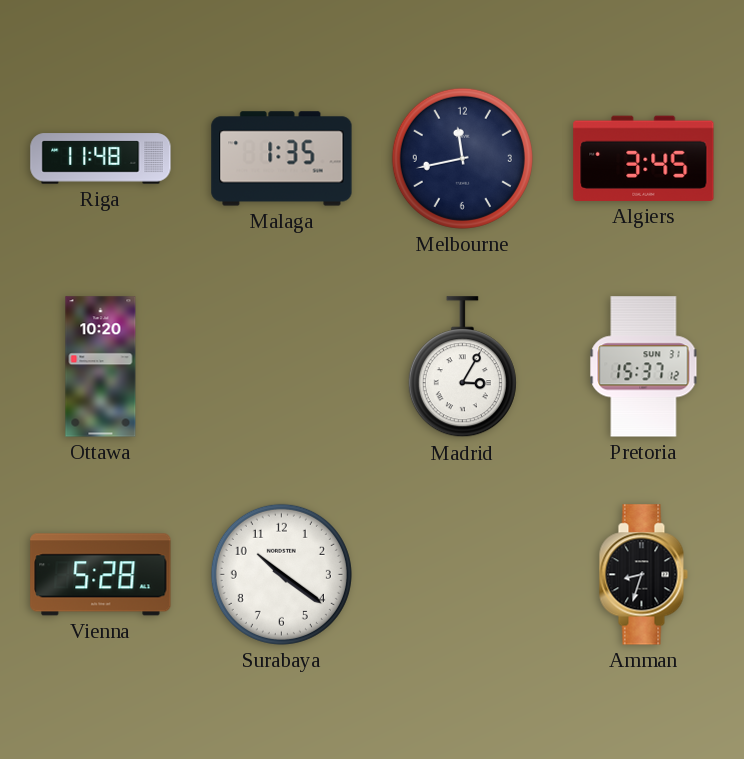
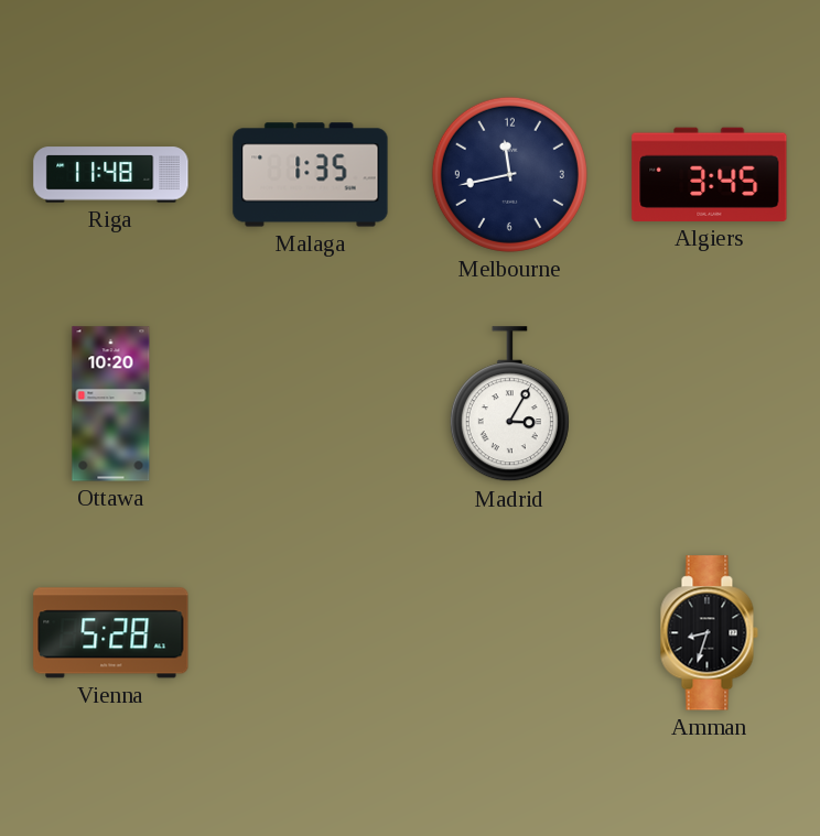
Pretoria: 15:37 -> none (644, 367)
Surabaya: 10:21 -> none (281, 574)
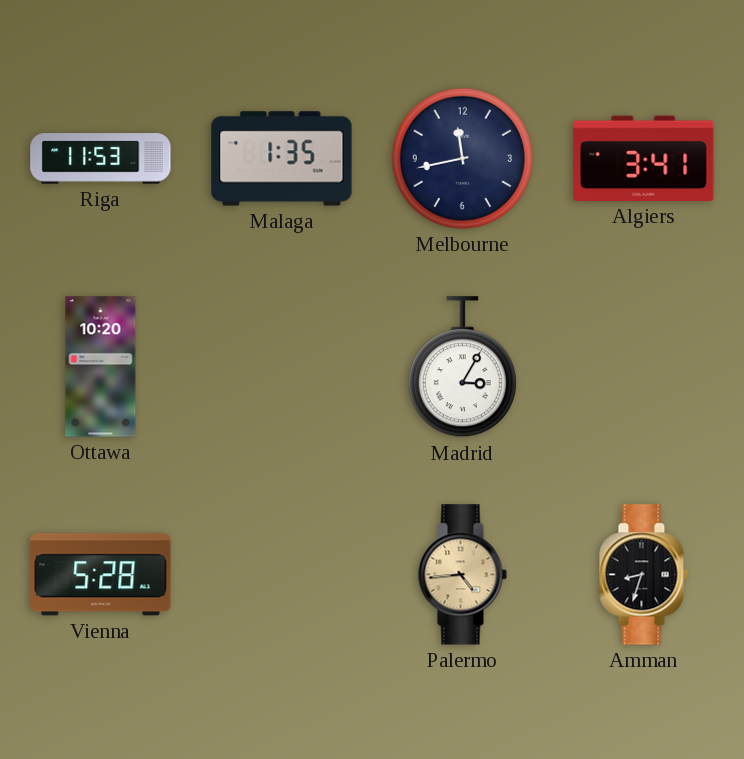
Riga: 11:48 -> 11:53 (101, 159)
Algiers: 3:45 -> 3:41 (644, 158)
Palermo: none -> 4:44 (462, 575)
